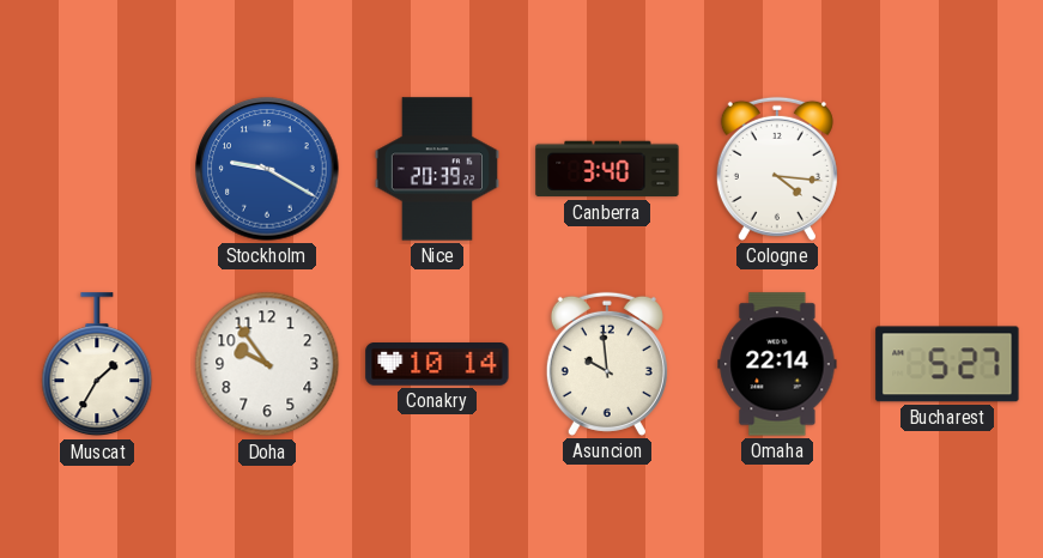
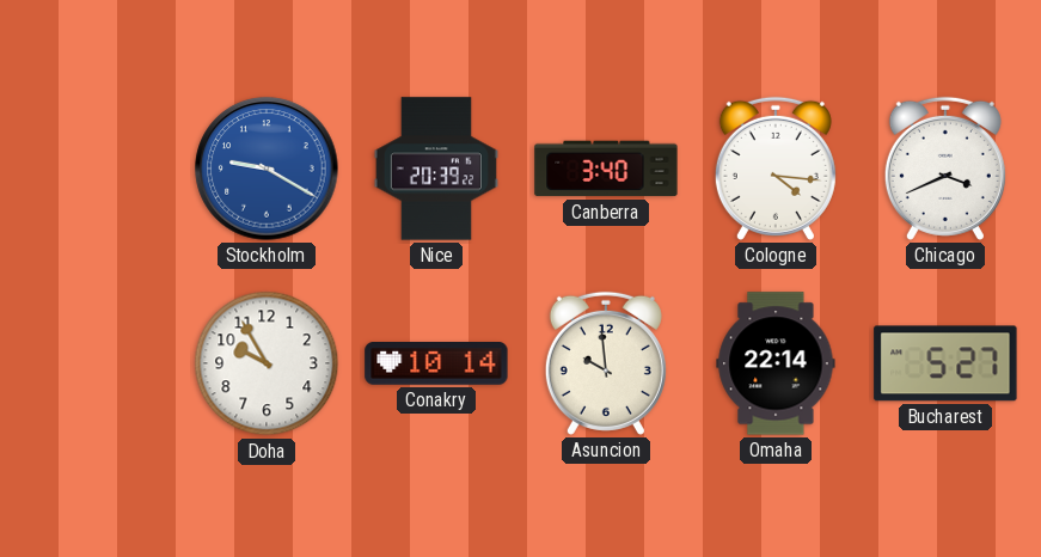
Chicago: none -> 3:41 (945, 169)
Muscat: 1:35 -> none (97, 365)
Doha: 9:54 -> 9:55 (267, 363)
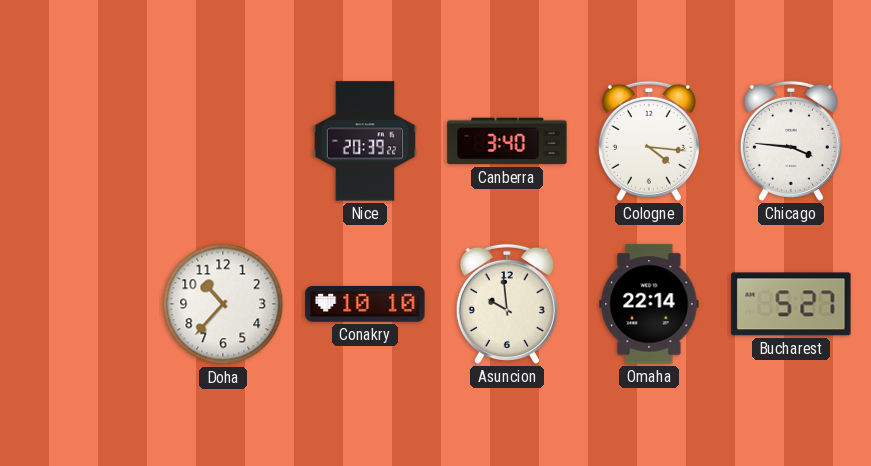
Stockholm: 9:20 -> none (267, 169)
Chicago: 3:41 -> 3:46 (791, 141)
Doha: 9:55 -> 10:37 (223, 304)
Conakry: 10:14 -> 10:10 (365, 305)
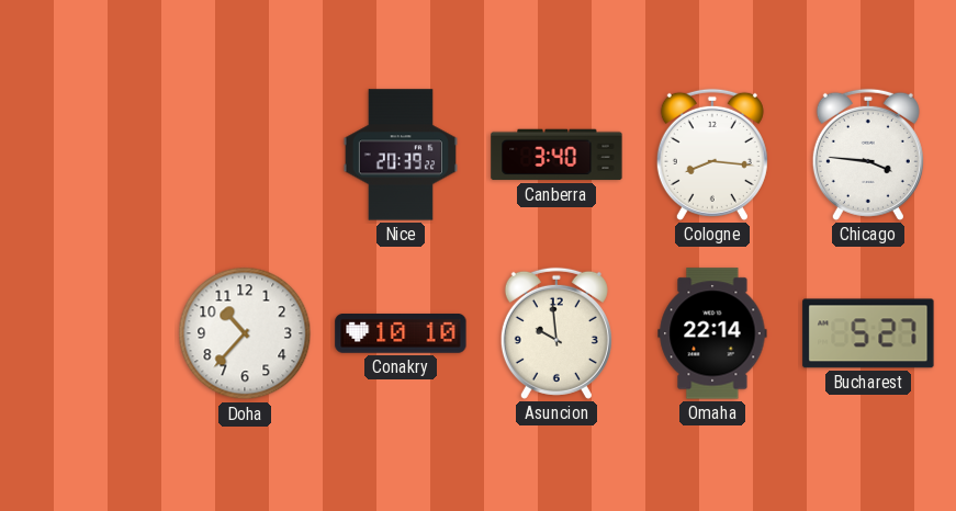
Cologne: 4:16 -> 8:16 (712, 155)
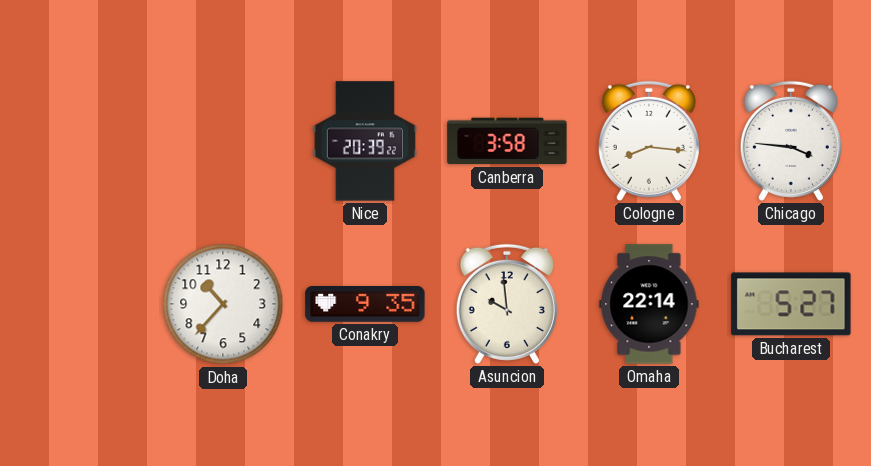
Canberra: 3:40 -> 3:58 (507, 141)
Conakry: 10:10 -> 9:35 (365, 305)
